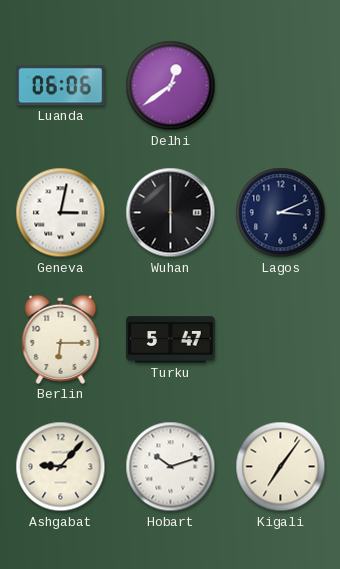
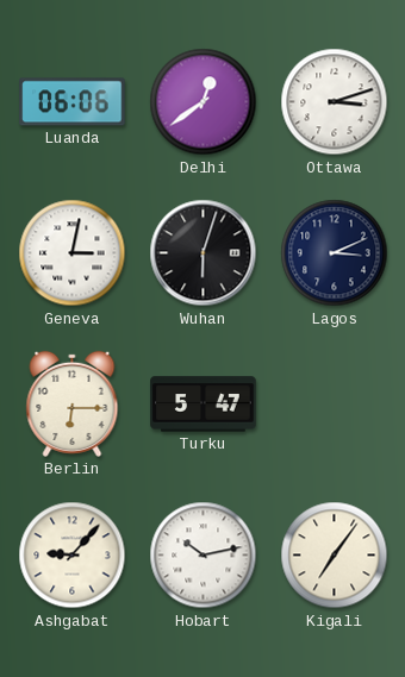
Ottawa: none -> 3:12 (335, 102)
Wuhan: 6:00 -> 6:03 (204, 253)
Hobart: 10:12 -> 10:13 (204, 556)
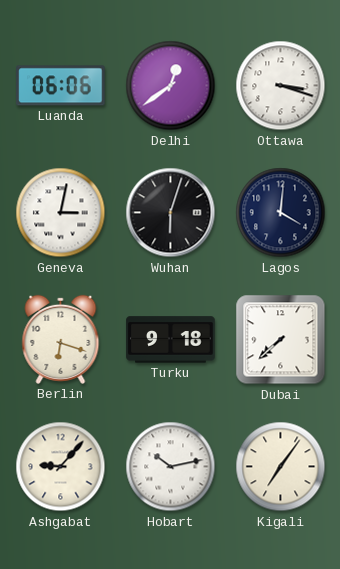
Ottawa: 3:12 -> 3:18 (281, 86)
Lagos: 3:11 -> 4:01 (281, 213)
Berlin: 6:15 -> 6:18 (61, 339)
Turku: 5:47 -> 9:18 (171, 340)
Dubai: none -> 7:38 (281, 340)
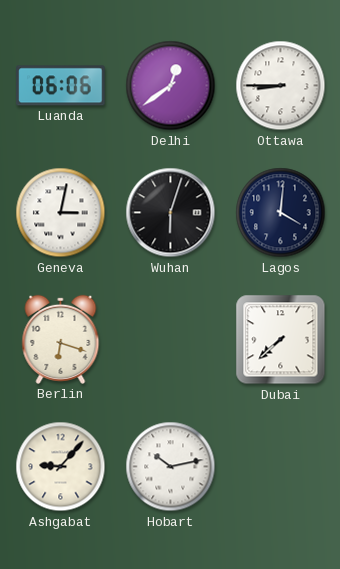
Ottawa: 3:18 -> 8:45 (281, 86)
Turku: 9:18 -> none (171, 340)
Kigali: 7:06 -> none (281, 467)
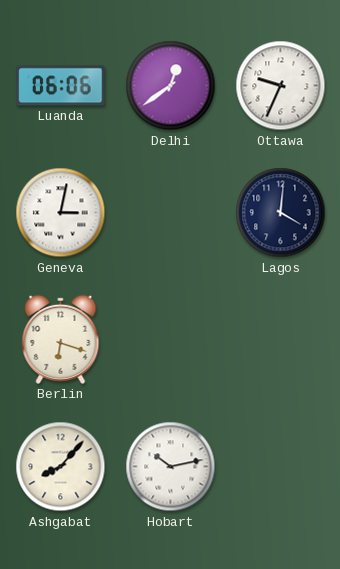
Ottawa: 8:45 -> 9:34 (281, 86)
Wuhan: 6:03 -> none (171, 213)
Dubai: 7:38 -> none (281, 340)
Ashgabat: 9:07 -> 8:07 (61, 467)
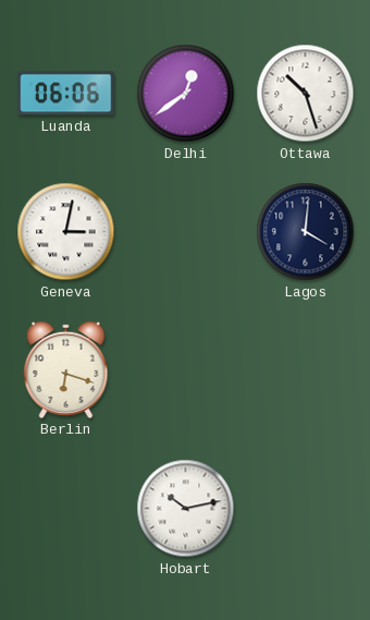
Ottawa: 9:34 -> 10:27 (306, 94)
Ashgabat: 8:07 -> none (61, 467)
